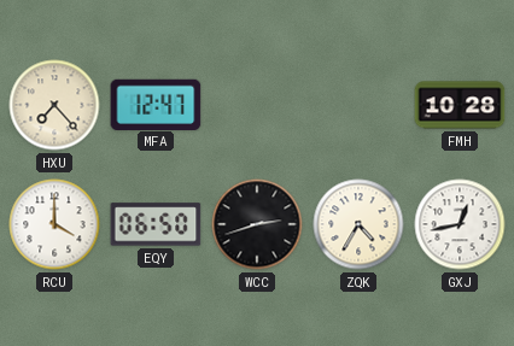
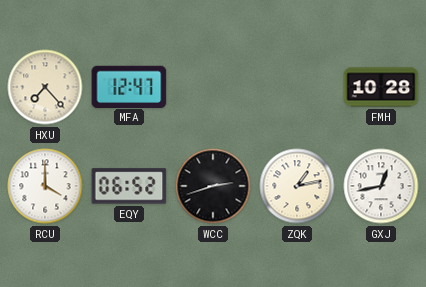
EQY: 06:50 -> 06:52 (129, 186)
ZQK: 4:35 -> 1:13 (297, 186)
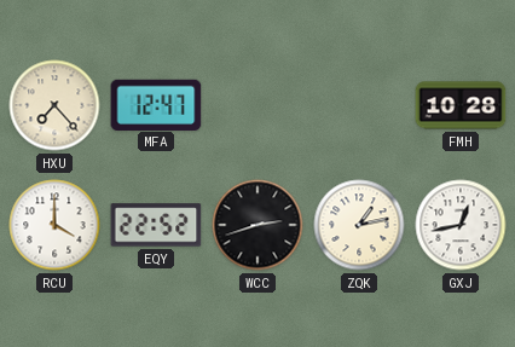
EQY: 06:52 -> 22:52 (156, 225)
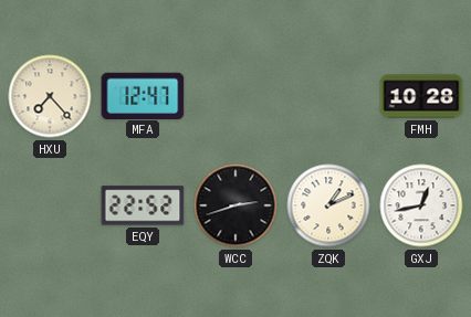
RCU: 4:00 -> none (54, 225)
ZQK: 1:13 -> 1:11 (328, 205)
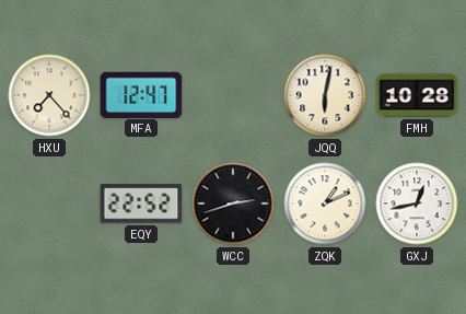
JQQ: none -> 6:02 (325, 95)
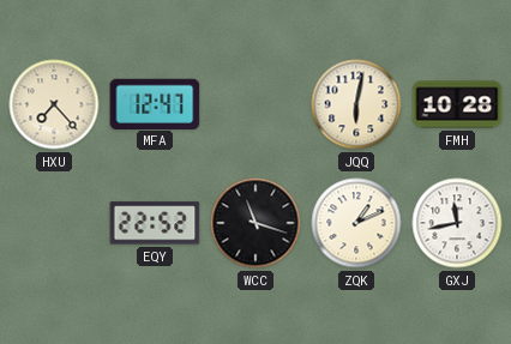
WCC: 2:42 -> 11:18 (256, 223)
GXJ: 12:43 -> 11:43 (457, 223)
